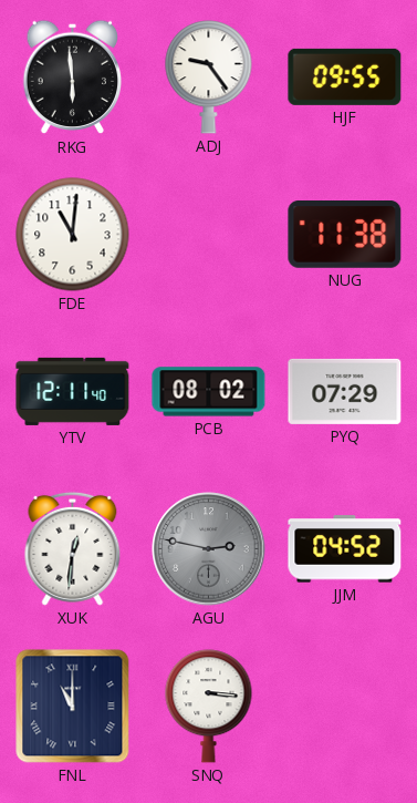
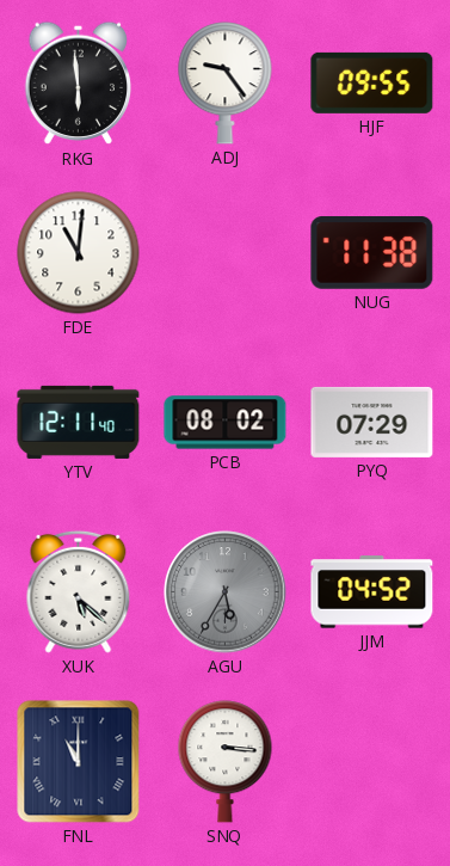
XUK: 12:31 -> 5:22 (79, 591)
AGU: 2:47 -> 5:35 (226, 592)
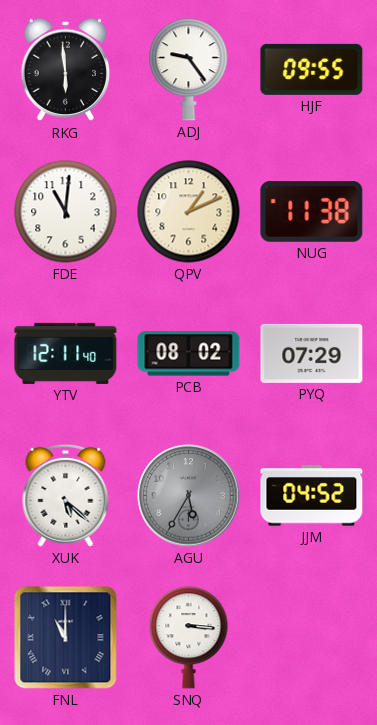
QPV: none -> 1:11 (189, 212)
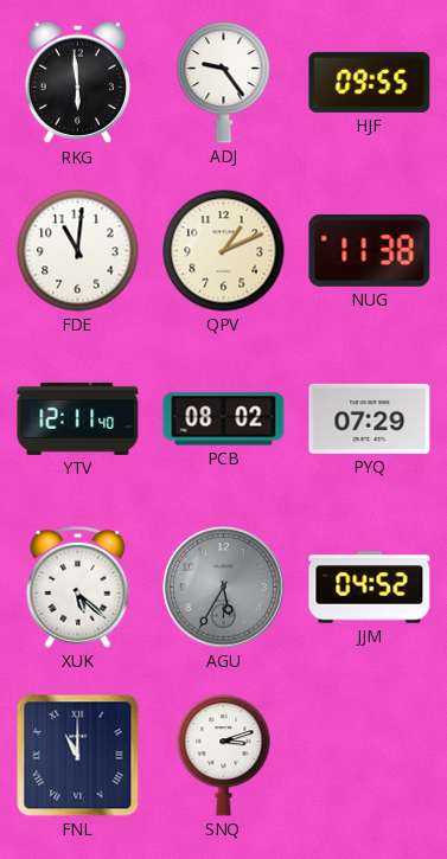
SNQ: 3:16 -> 3:12 (224, 756)
